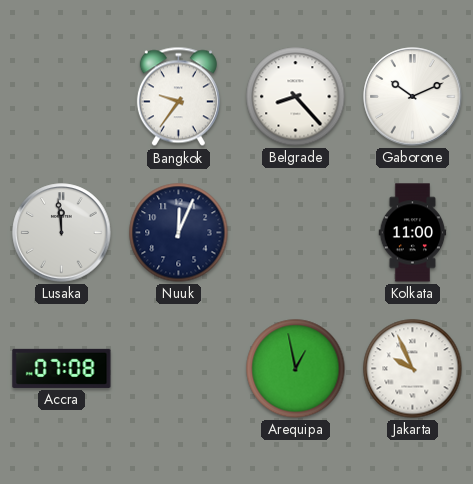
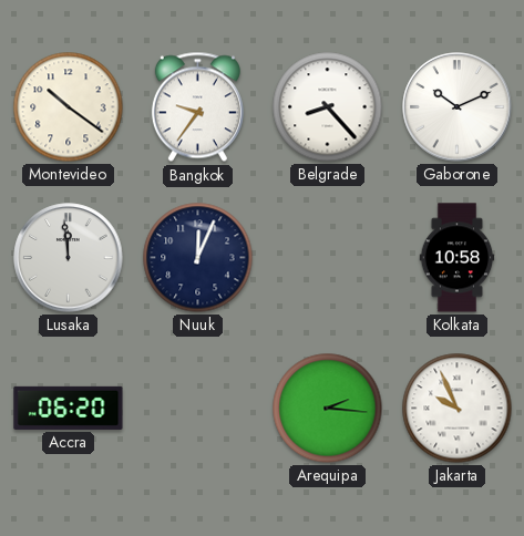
Montevideo: none -> 10:21 (69, 107)
Kolkata: 11:00 -> 10:58 (458, 258)
Accra: 07:08 -> 06:20 (69, 408)
Arequipa: 12:58 -> 2:16 (328, 409)
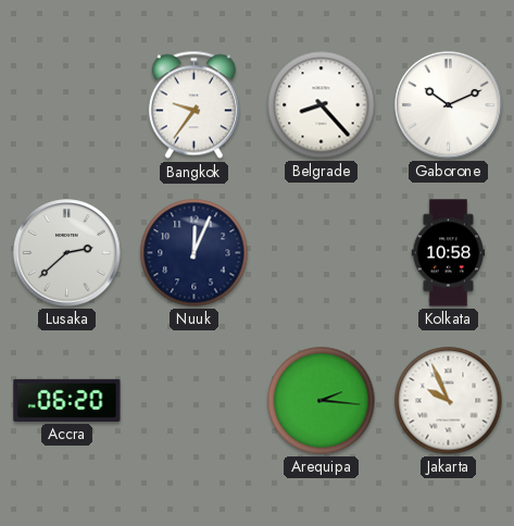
Montevideo: 10:21 -> none (69, 107)
Lusaka: 11:59 -> 2:38 (67, 253)
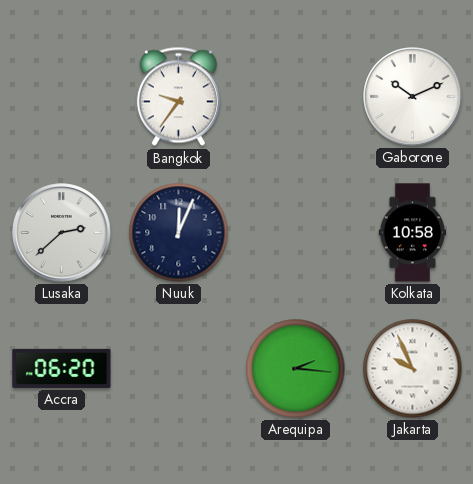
Belgrade: 8:23 -> none (322, 105)
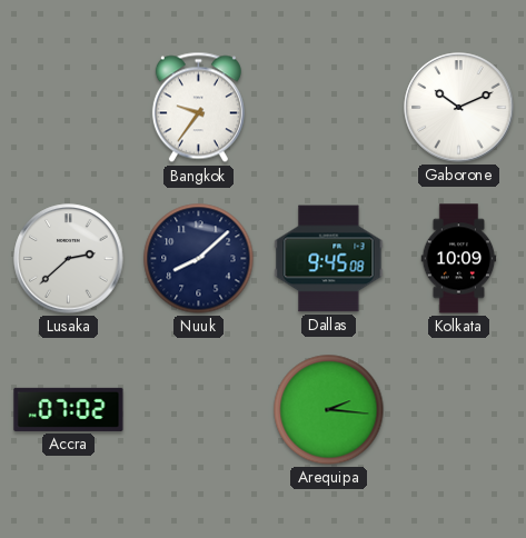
Nuuk: 12:04 -> 8:08 (199, 259)
Dallas: none -> 9:45 (329, 259)
Kolkata: 10:58 -> 10:09 (459, 259)
Accra: 06:20 -> 07:02 (69, 409)
Jakarta: 9:56 -> none (413, 369)
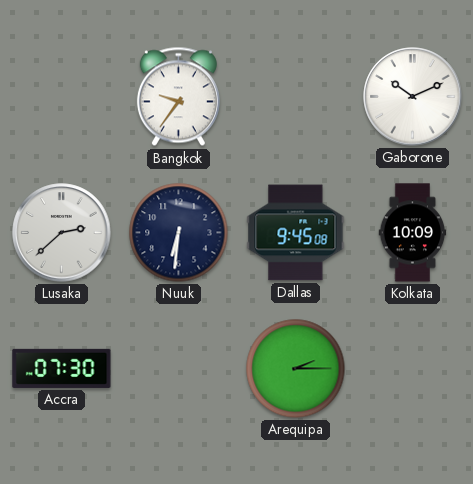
Nuuk: 8:08 -> 6:31 (179, 233)
Accra: 07:02 -> 07:30 (62, 368)
Arequipa: 2:16 -> 2:15 (296, 369)
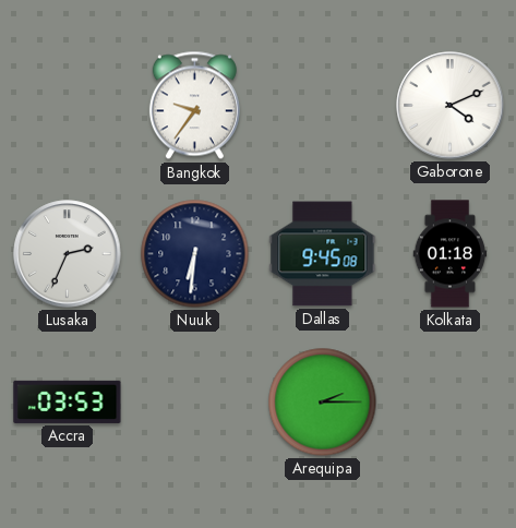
Gaborone: 10:11 -> 4:11 (451, 106)
Lusaka: 2:38 -> 2:34 (68, 254)
Kolkata: 10:09 -> 01:18 (451, 254)
Accra: 07:30 -> 03:53 (68, 401)
